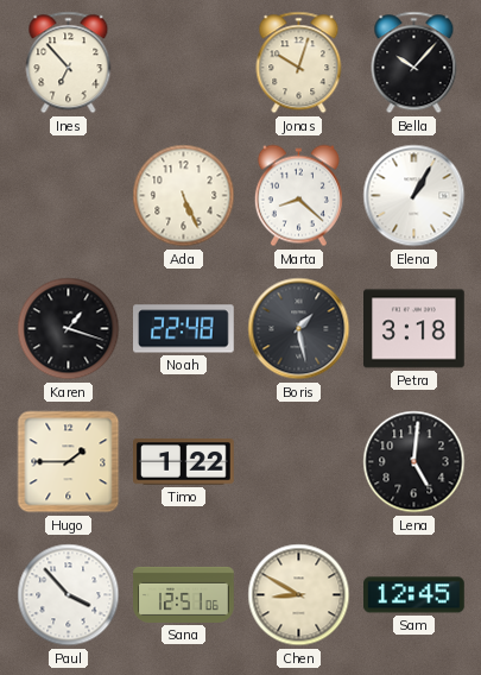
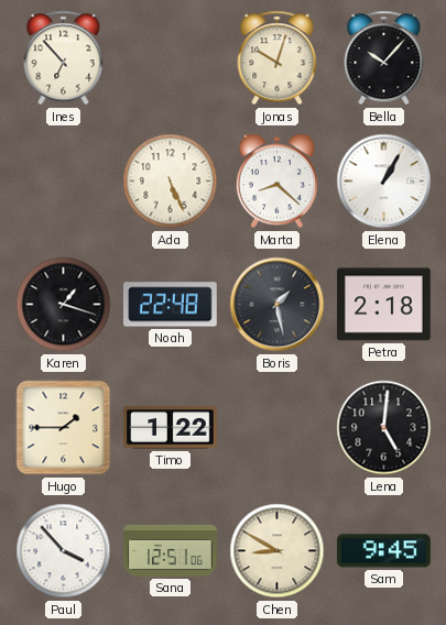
Petra: 3:18 -> 2:18 (384, 305)
Sam: 12:45 -> 9:45 (384, 551)
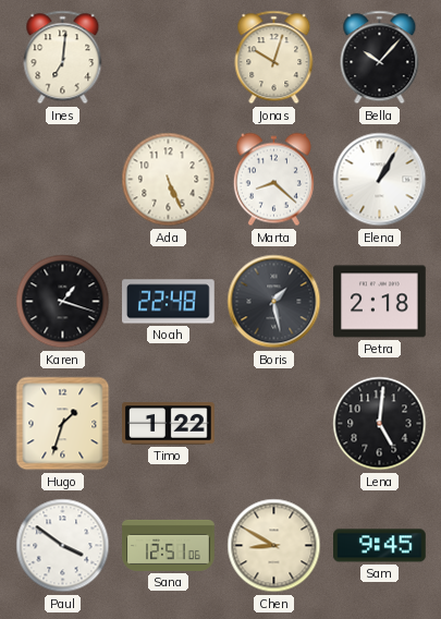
Ines: 6:53 -> 7:01 (63, 58)
Hugo: 1:45 -> 1:33 (63, 424)
Paul: 3:53 -> 3:51 (63, 546)
